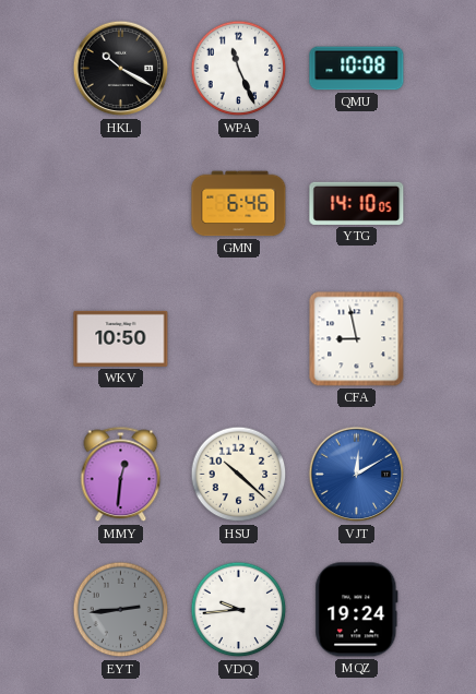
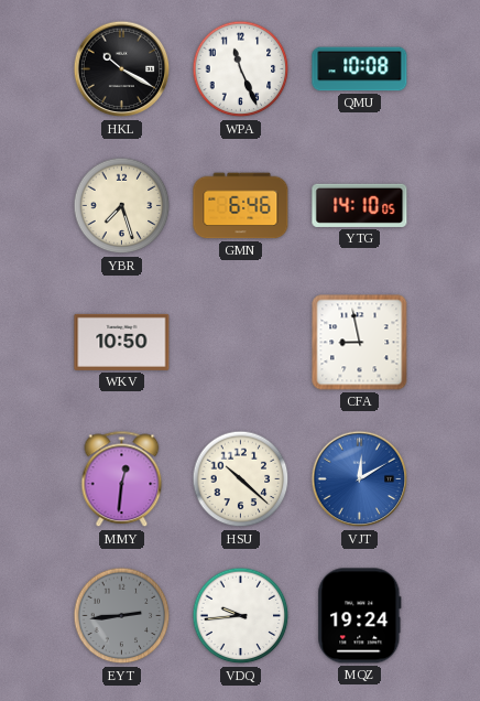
YBR: none -> 7:27 (122, 206)
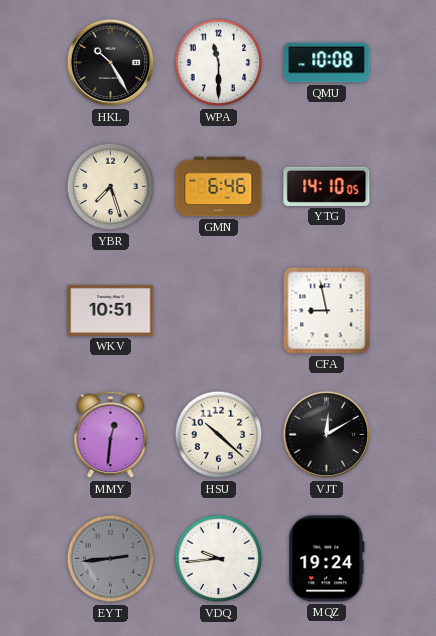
HKL: 10:20 -> 10:25 (111, 63)
WPA: 11:26 -> 11:30 (219, 63)
WKV: 10:50 -> 10:51 (111, 310)
VJT dial: blue -> black (327, 435)
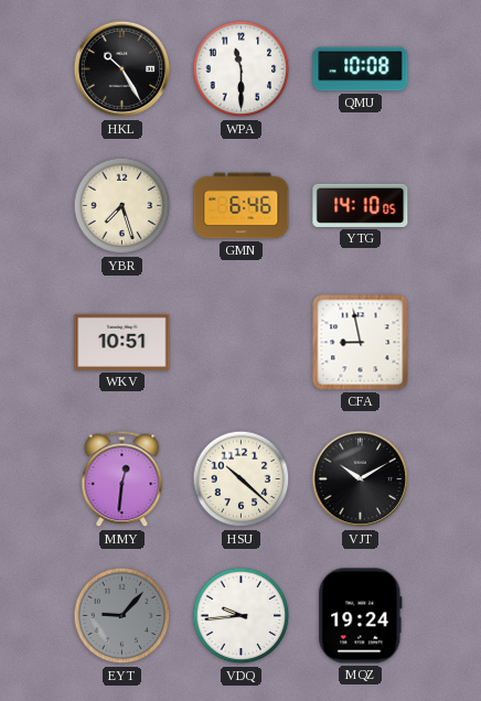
VJT: 12:10 -> 10:10 (361, 479)
EYT: 2:44 -> 9:07 (122, 616)
